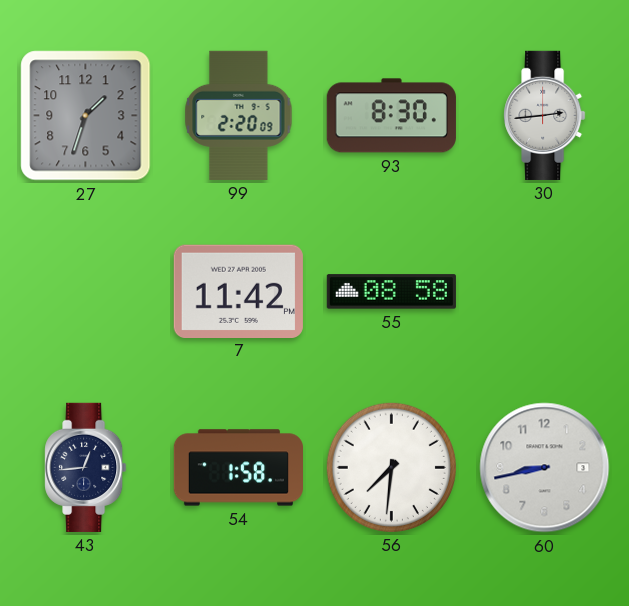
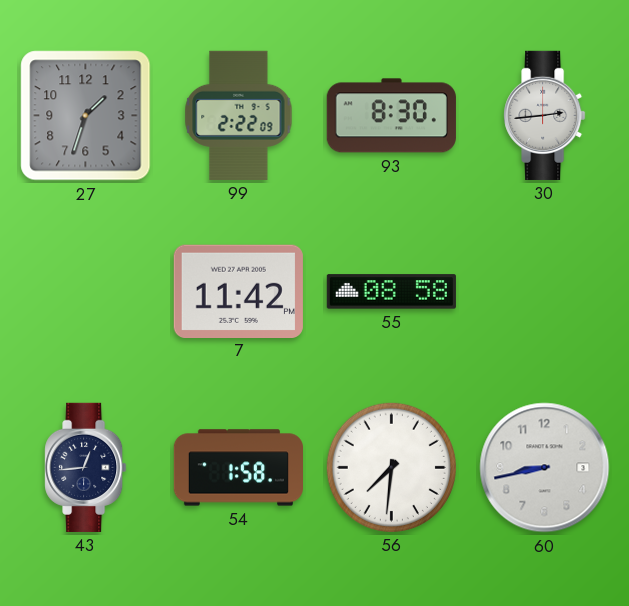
99: 2:20 -> 2:22 (239, 115)
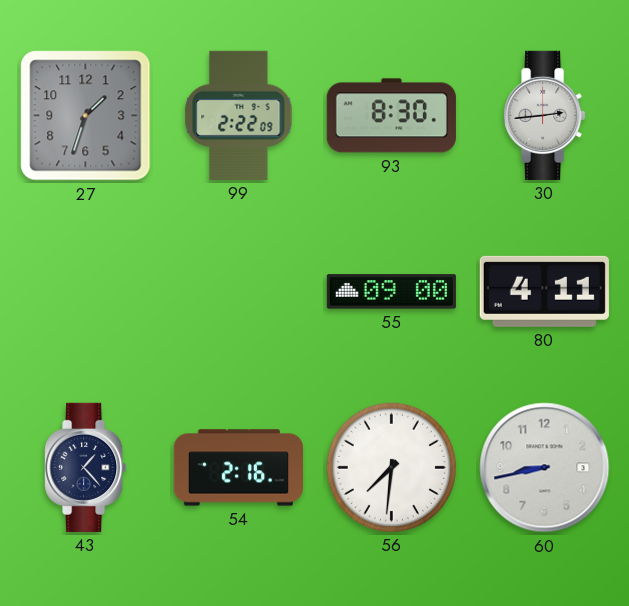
7: 11:42 -> none (238, 291)
55: 08:58 -> 09:00 (391, 292)
80: none -> 4:11 (544, 291)
43: 12:44 -> 1:23 (86, 467)
54: 1:58 -> 2:16 (238, 468)
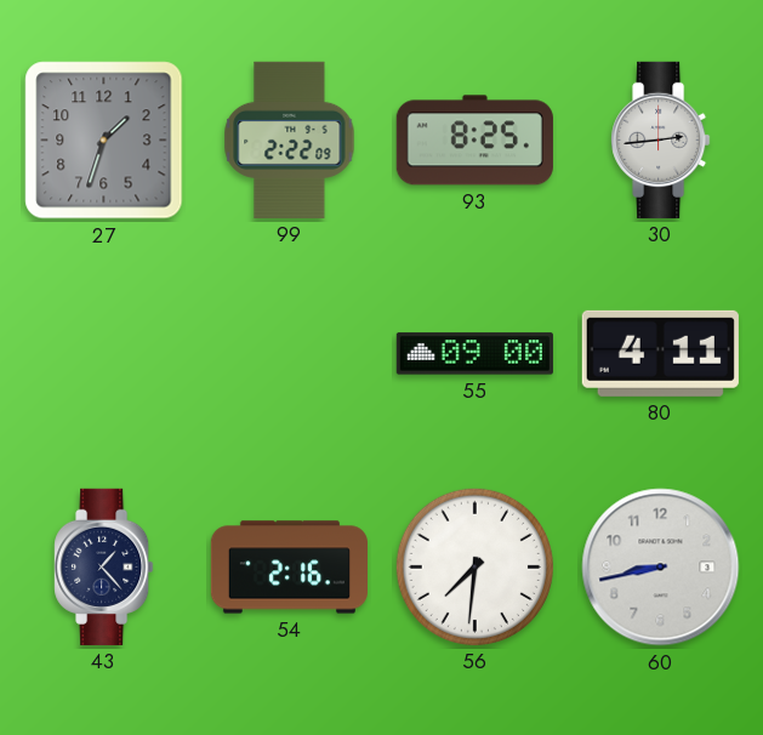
93: 8:30 -> 8:25 (474, 141)
